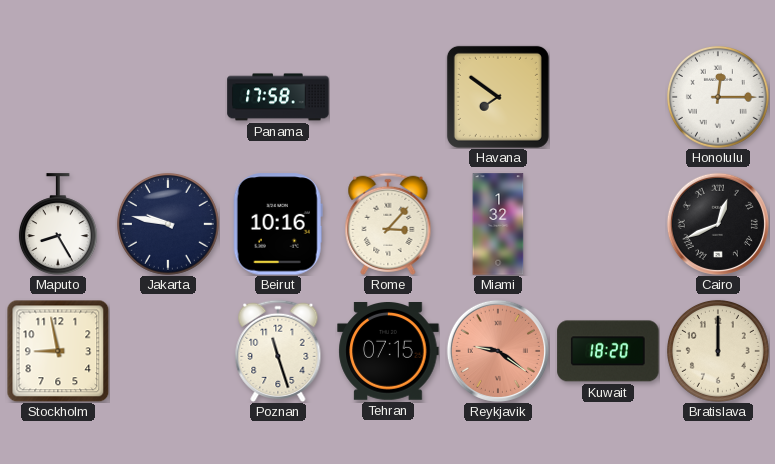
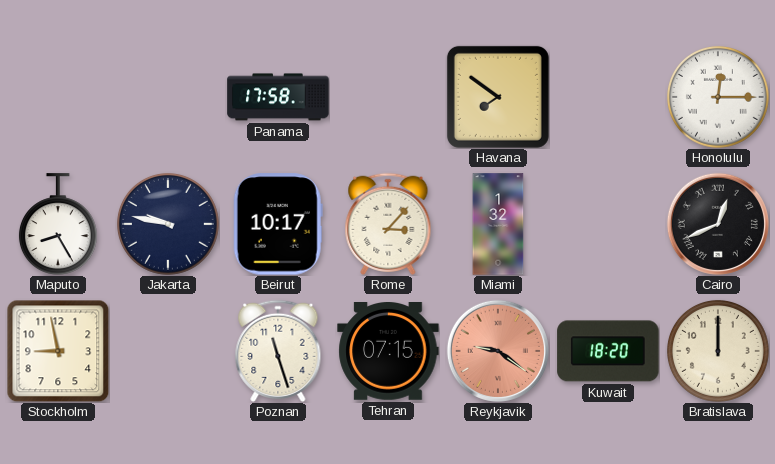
Beirut: 10:16 -> 10:17 (278, 224)
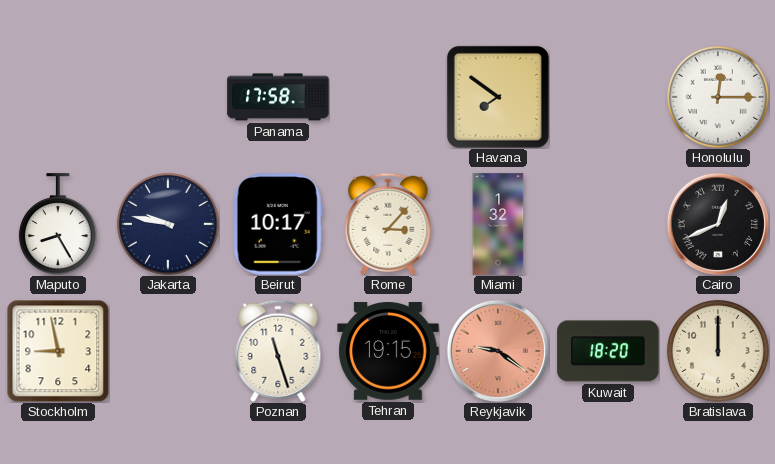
Tehran: 07:15 -> 19:15 (388, 352)
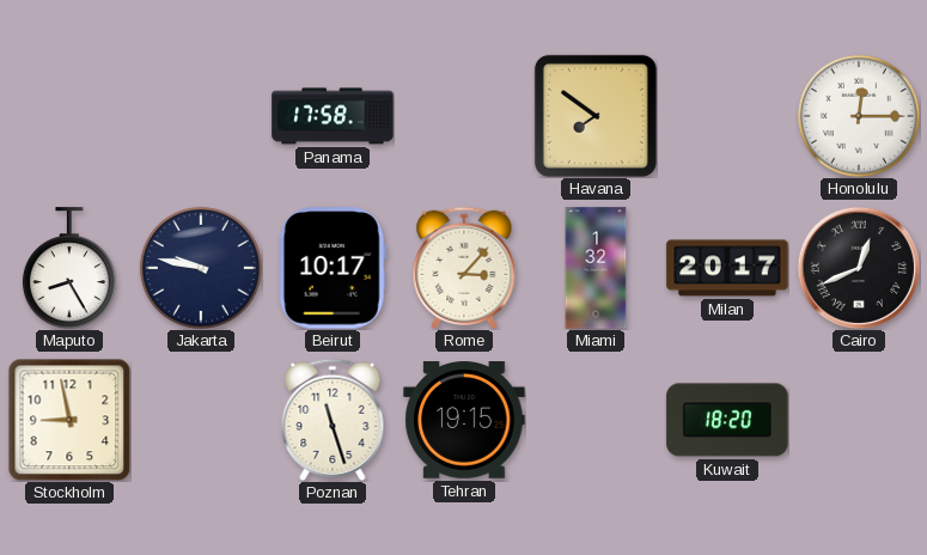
Milan: none -> 20:17 (727, 268)
Reykjavik: 9:21 -> none (498, 351)
Bratislava: 12:00 -> none (718, 351)
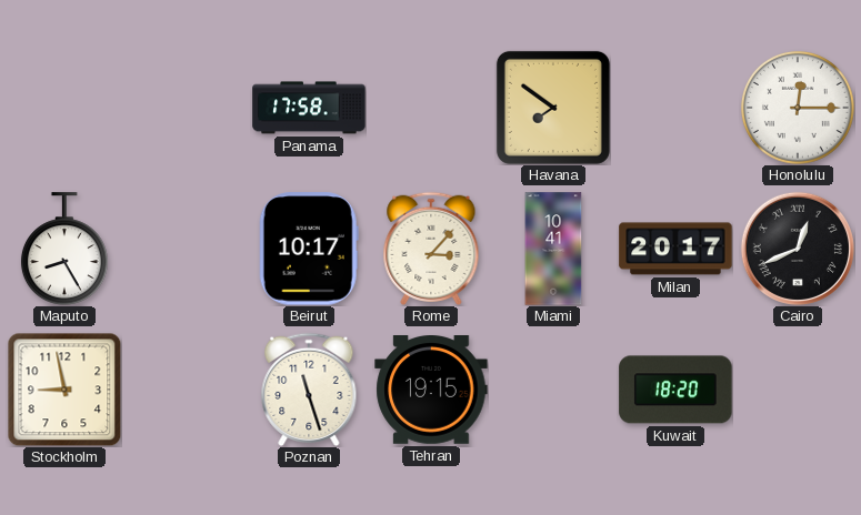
Jakarta: 9:47 -> none (201, 268)
Miami: 1:32 -> 10:41 (553, 249)
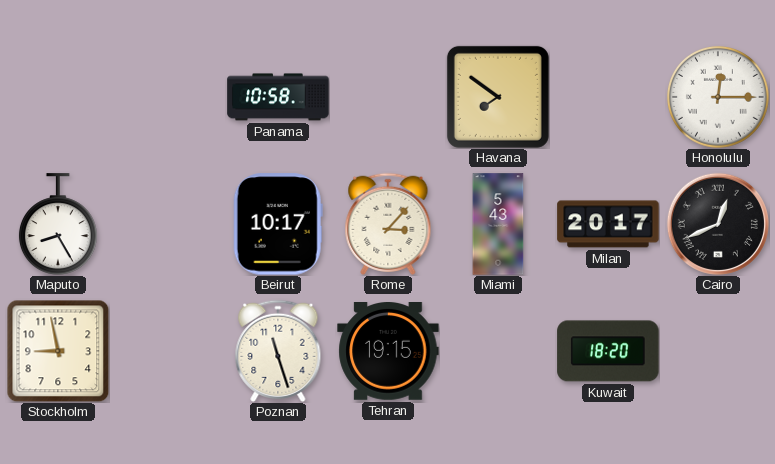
Panama: 17:58 -> 10:58 (278, 97)
Miami: 10:41 -> 5:43 (498, 224)
